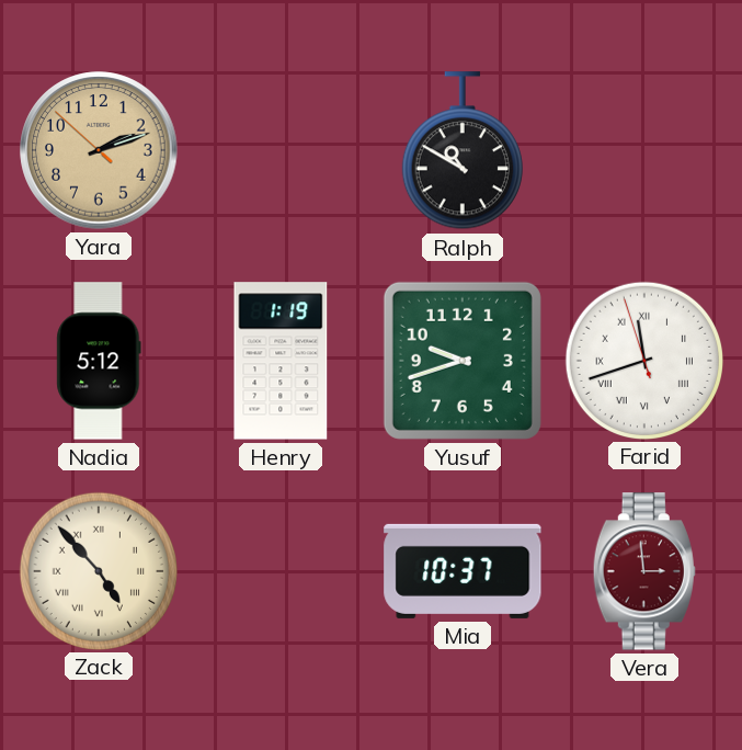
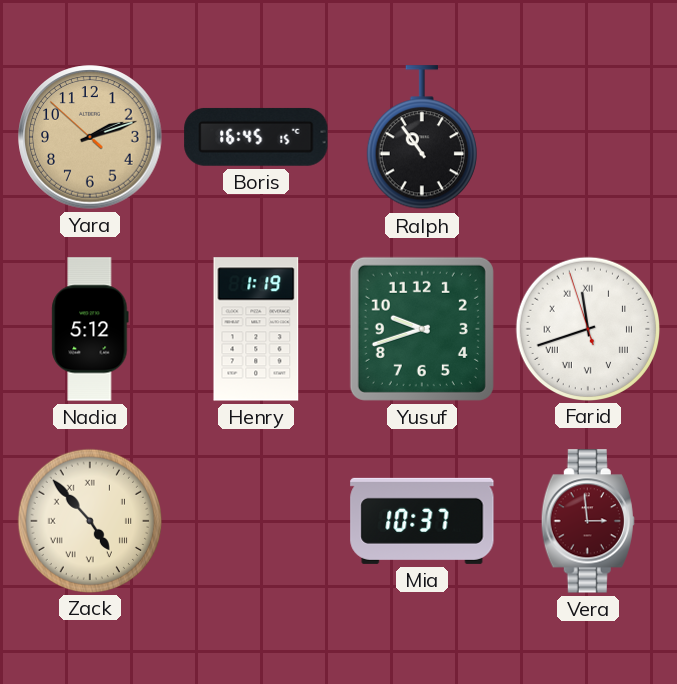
Boris: none -> 16:45 (256, 137)
Ralph: 10:50 -> 10:54 (422, 138)
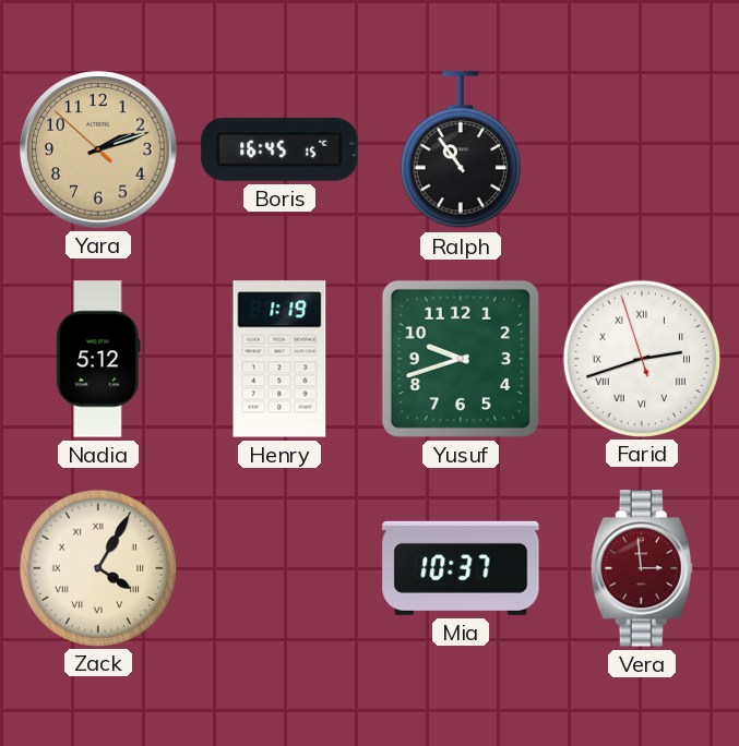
Farid: 11:41 -> 2:41 (641, 358)
Zack: 4:53 -> 4:05 (97, 567)
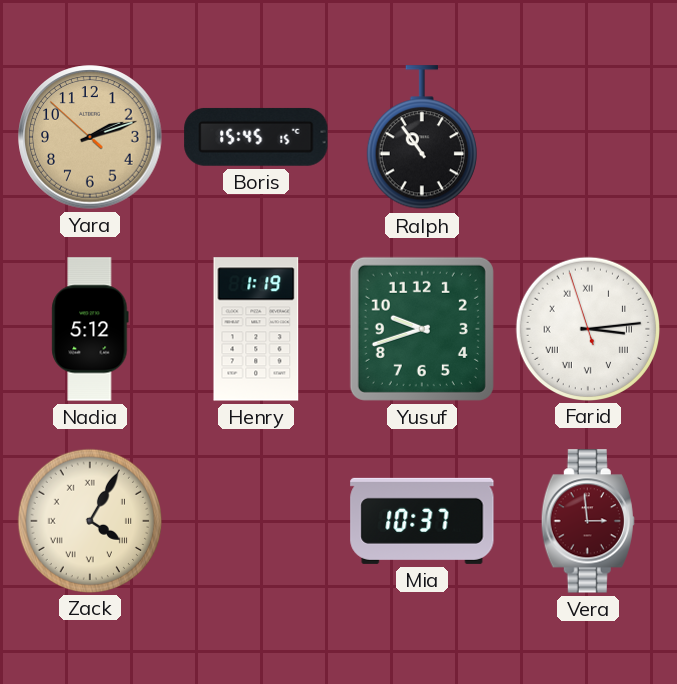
Boris: 16:45 -> 15:45 (256, 137)
Farid: 2:41 -> 3:13 (587, 328)
